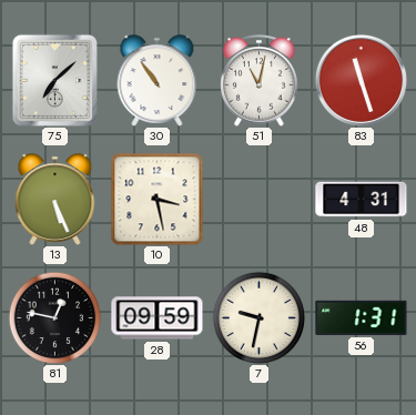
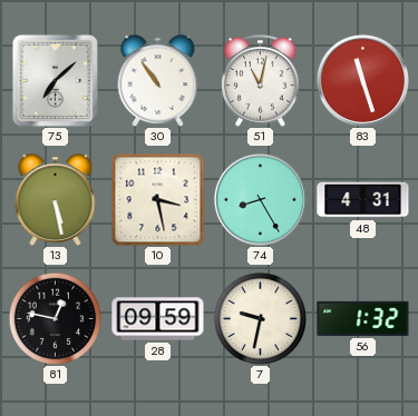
13: 5:26 -> 5:28 (56, 200)
74: none -> 8:25 (260, 199)
56: 1:31 -> 1:32 (363, 318)
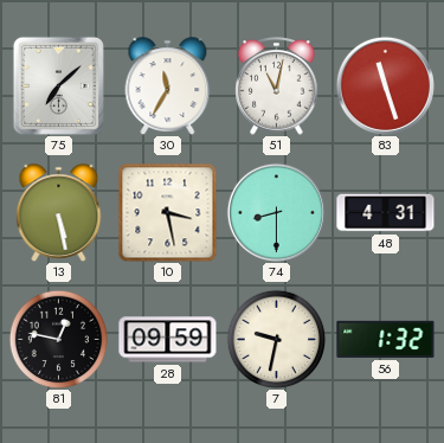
30: 10:54 -> 11:35 (168, 86)
74: 8:25 -> 8:30 (276, 212)
